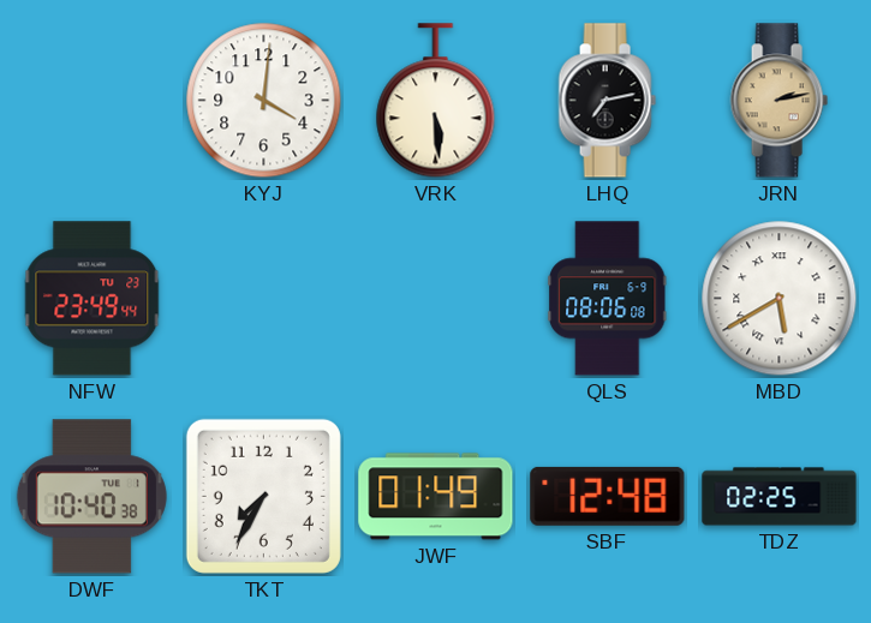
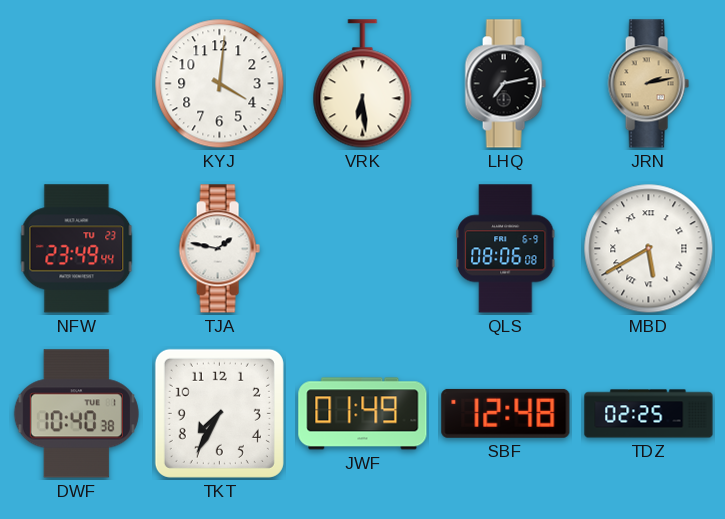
VRK: 5:29 -> 6:29 (363, 84)
TJA: none -> 1:47 (219, 249)
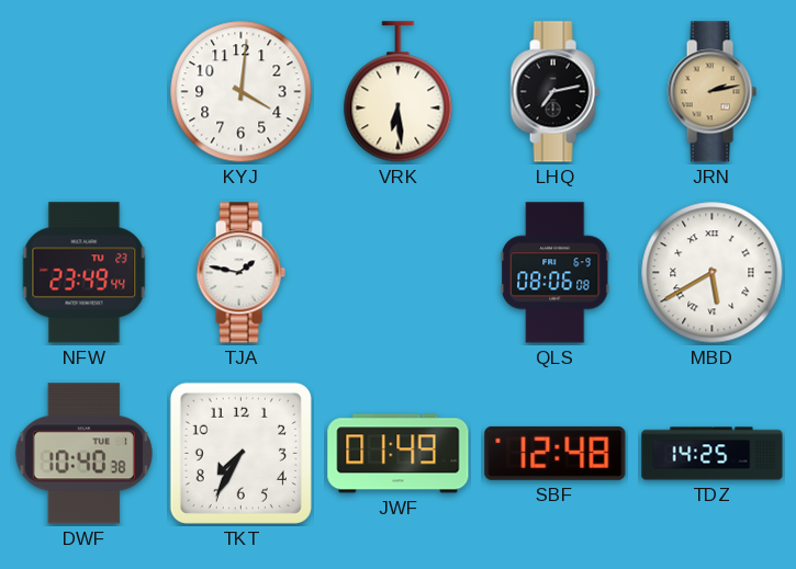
TDZ: 02:25 -> 14:25 (713, 454)
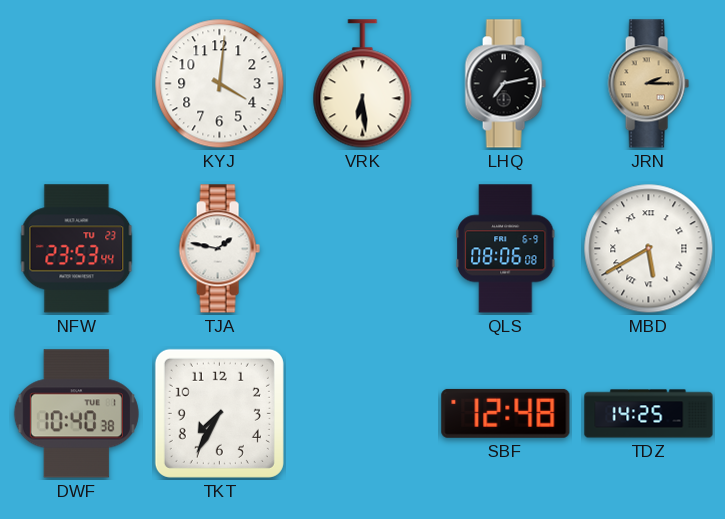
JRN: 2:13 -> 2:15 (648, 84)
NFW: 23:49 -> 23:53 (77, 249)
JWF: 01:49 -> none (399, 454)
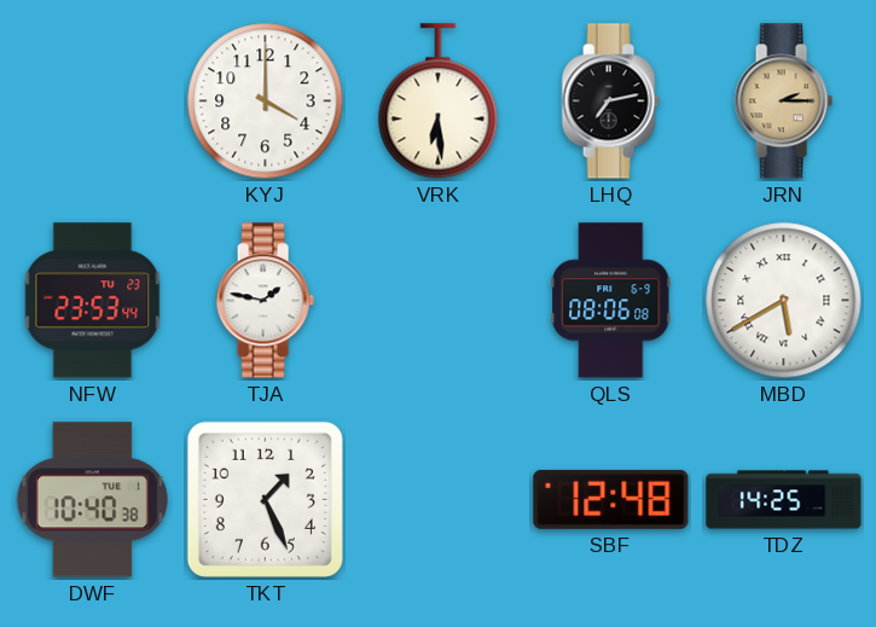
KYJ: 4:01 -> 4:00 (266, 101)
TKT: 7:35 -> 1:26 (265, 499)
